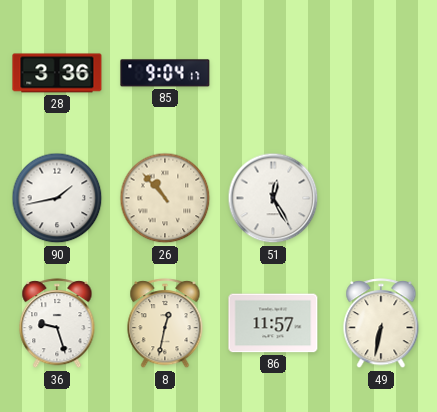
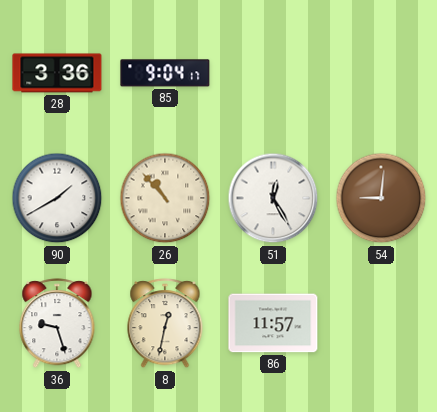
90: 1:43 -> 1:40 (57, 198)
54: none -> 9:01 (381, 198)
49: 6:32 -> none (381, 324)
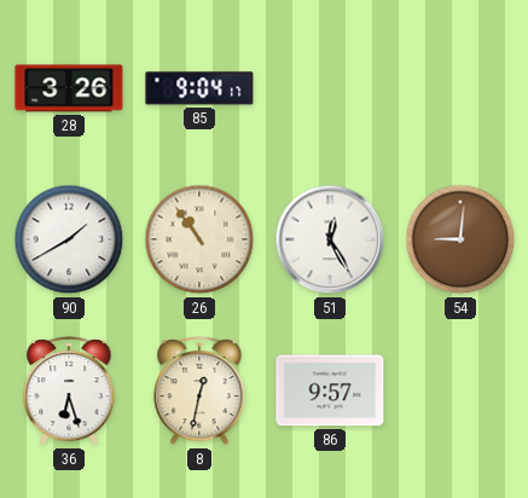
28: 3:36 -> 3:26 (69, 88)
26: 10:53 -> 10:54 (199, 239)
36: 9:27 -> 6:27 (69, 392)
86: 11:57 -> 9:57 (330, 390)
